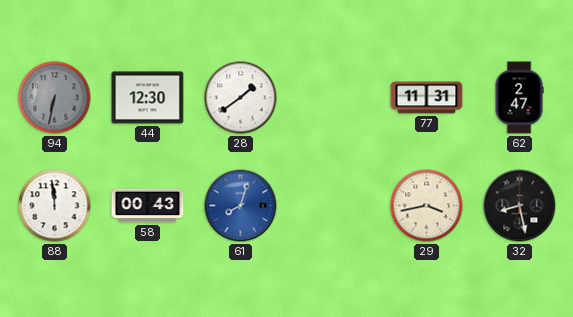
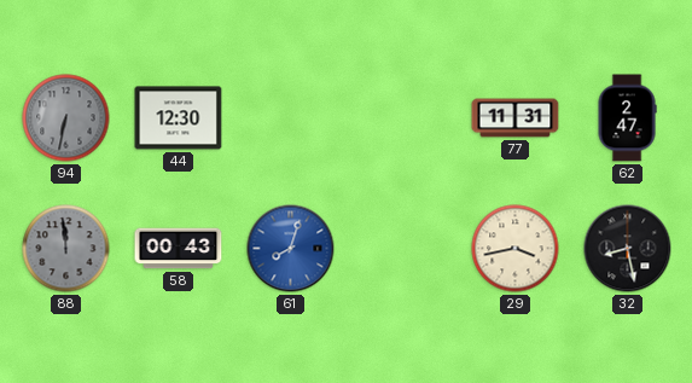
28: 1:39 -> none (241, 98)
88 dial: white -> grey (66, 249)
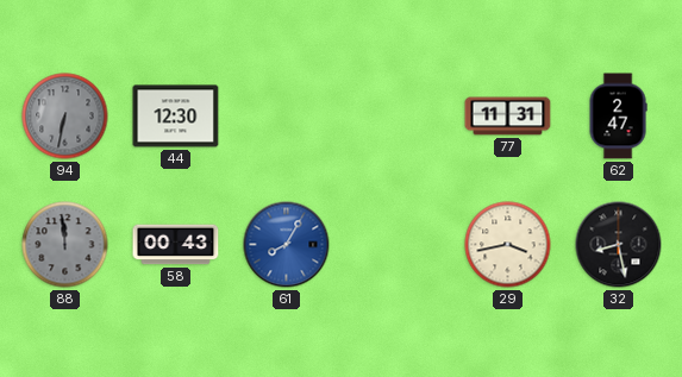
61: 8:03 -> 8:05 (287, 245)
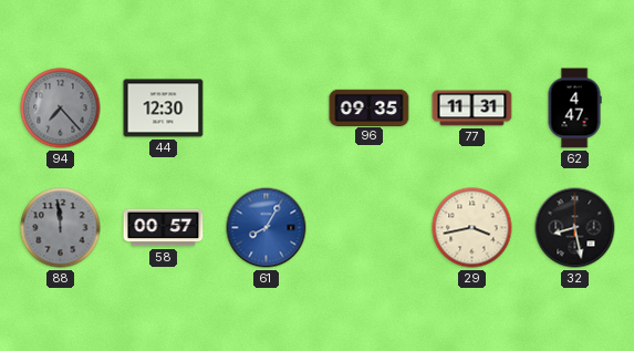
94: 6:32 -> 7:23 (61, 109)
96: none -> 09:35 (370, 107)
62: 2:47 -> 4:47 (574, 109)
58: 00:43 -> 00:57 (164, 228)
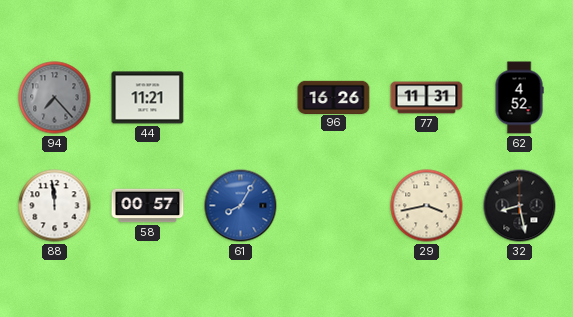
44: 12:30 -> 11:21 (148, 98)
96: 09:35 -> 16:26 (334, 97)
62: 4:47 -> 4:52 (519, 98)
88 dial: grey -> white (55, 206)
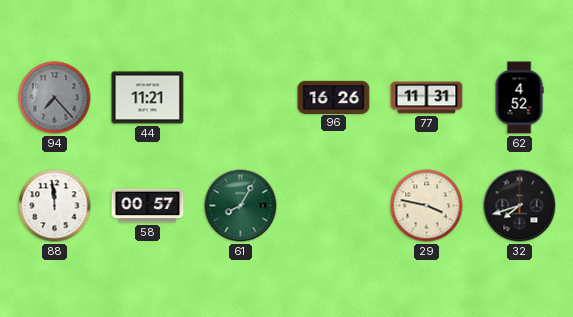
61 dial: blue -> green (241, 206)
29: 3:43 -> 3:47 (427, 206)
32: 8:28 -> 7:42 (520, 206)
